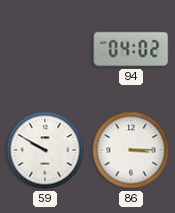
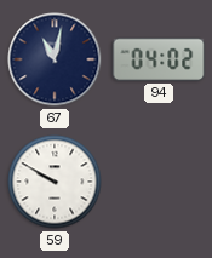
67: none -> 11:02 (55, 59)
86: 3:15 -> none (131, 150)
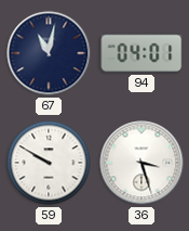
94: 04:02 -> 04:01 (141, 53)
36: none -> 3:27 (141, 163)
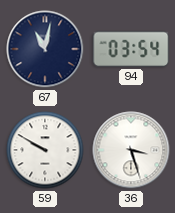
94: 04:01 -> 03:54 (131, 49)
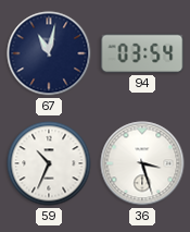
59: 9:50 -> 10:34 (49, 163)
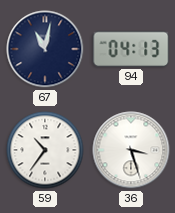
94: 03:54 -> 04:13 (131, 49)
59: 10:34 -> 10:36 (45, 150)
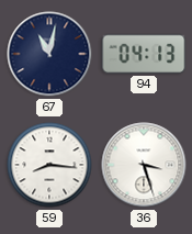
59: 10:36 -> 8:16 (49, 165)
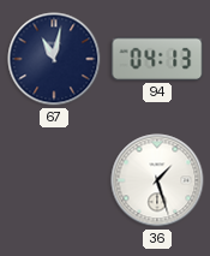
59: 8:16 -> none (49, 165)
36: 3:27 -> 1:27 (157, 180)
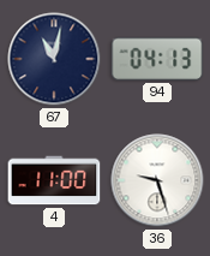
4: none -> 11:00 (54, 180)
36: 1:27 -> 9:27 (157, 180)
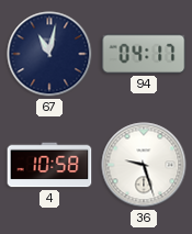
94: 04:13 -> 04:17 (144, 54)
4: 11:00 -> 10:58 (49, 165)
